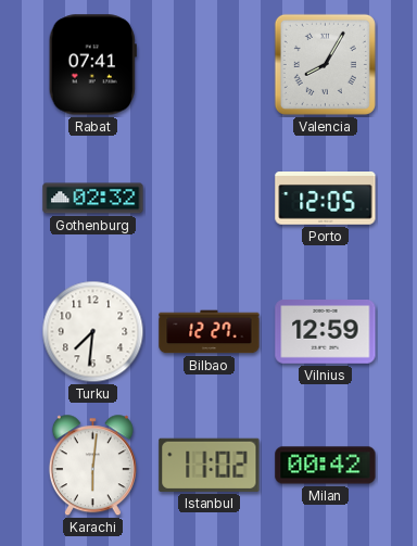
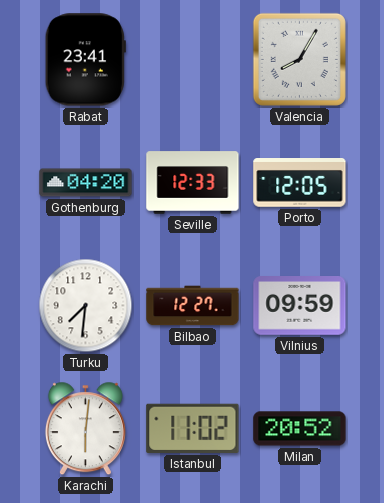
Rabat: 07:41 -> 23:41 (85, 60)
Gothenburg: 02:32 -> 04:20 (86, 183)
Seville: none -> 12:33 (193, 183)
Vilnius: 12:59 -> 09:59 (300, 306)
Milan: 00:42 -> 20:52 (300, 429)
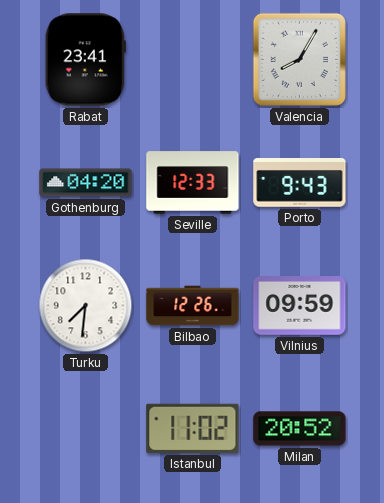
Porto: 12:05 -> 9:43 (300, 183)
Bilbao: 12:27 -> 12:26 (193, 306)
Karachi: 6:01 -> none (85, 429)
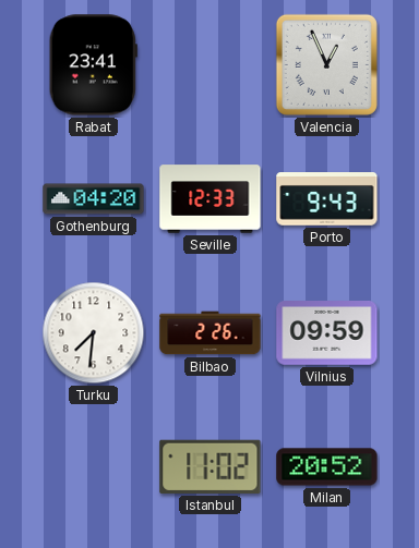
Valencia: 8:05 -> 12:56 (326, 64)
Bilbao: 12:26 -> 2:26 (211, 333)
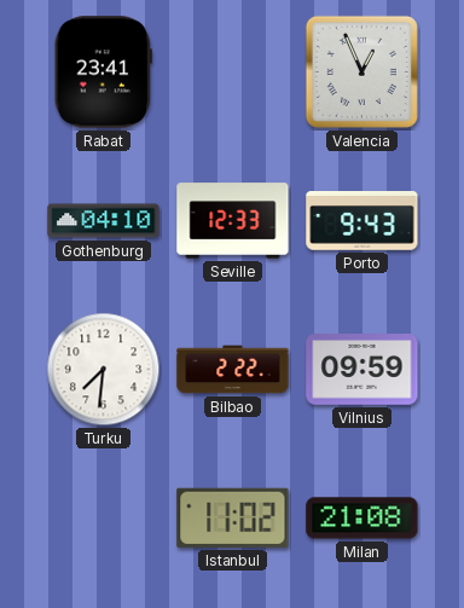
Gothenburg: 04:20 -> 04:10 (104, 221)
Bilbao: 2:26 -> 2:22 (233, 370)
Milan: 20:52 -> 21:08 (362, 519)
